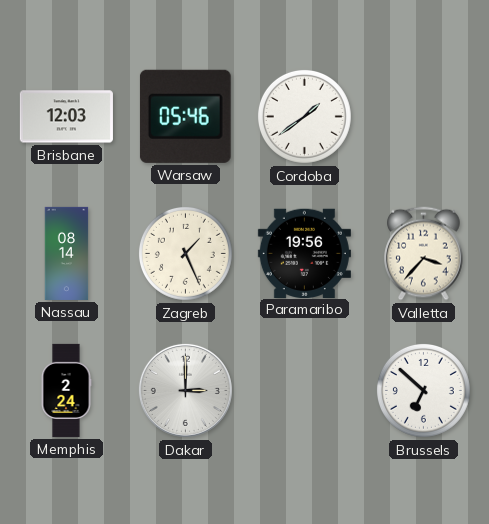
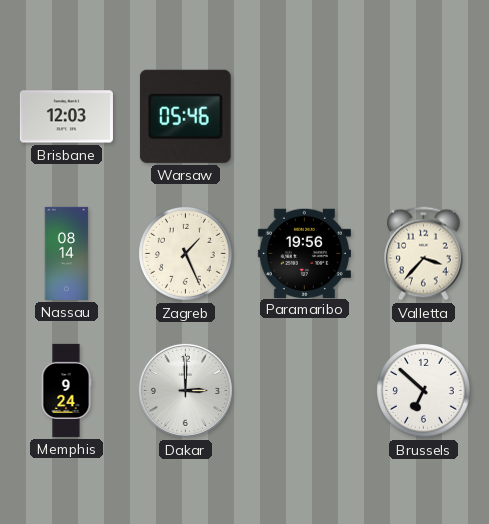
Cordoba: 1:39 -> none (304, 116)
Memphis: 2:24 -> 9:24 (66, 390)
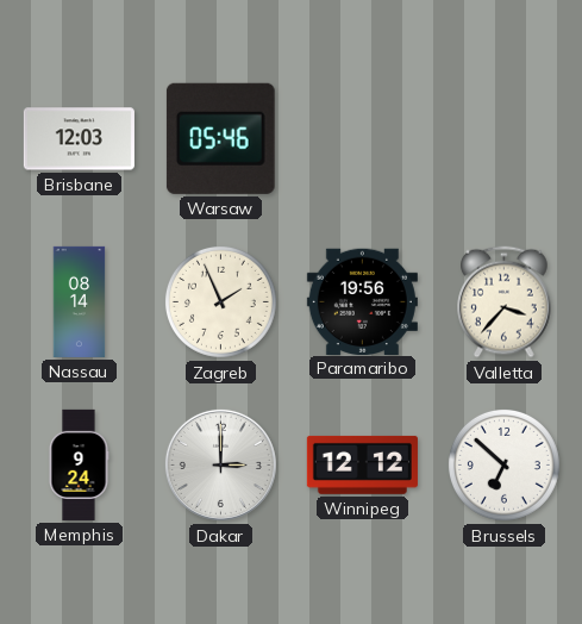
Zagreb: 1:26 -> 1:56 (220, 301)
Winnipeg: none -> 12:12 (362, 464)
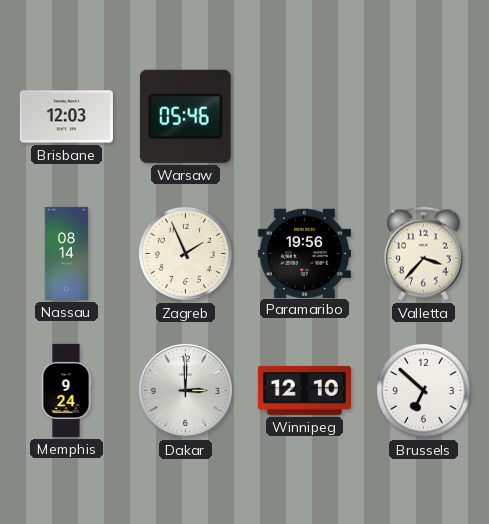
Winnipeg: 12:12 -> 12:10 (304, 390)
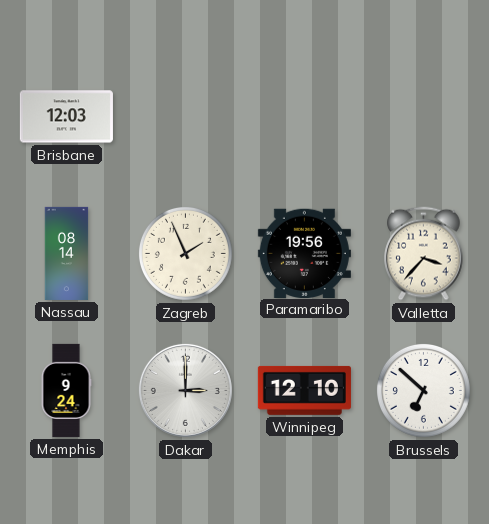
Warsaw: 05:46 -> none (185, 116)
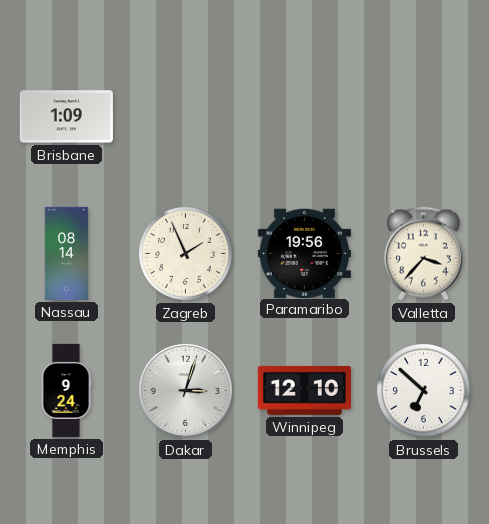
Brisbane: 12:03 -> 1:09 (66, 117)
Dakar: 3:00 -> 3:03 (185, 390)
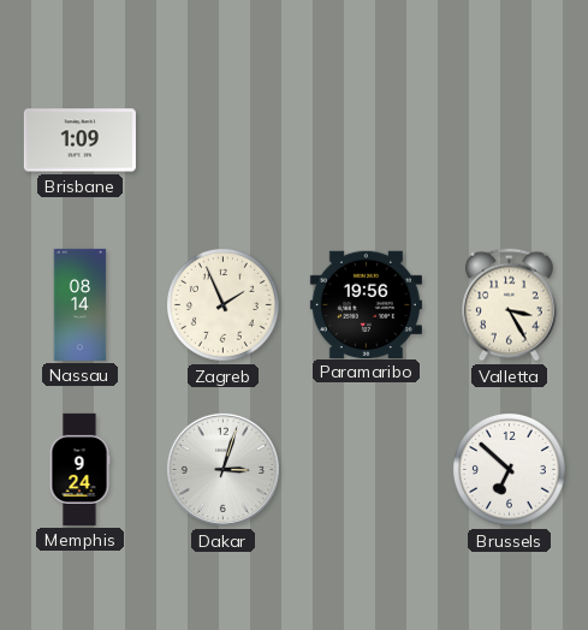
Valletta: 3:37 -> 3:25 (510, 305)
Winnipeg: 12:10 -> none (304, 390)
